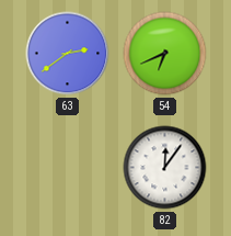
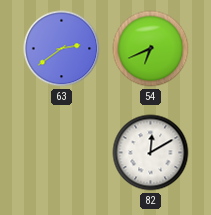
82: 12:06 -> 12:10 (151, 153)
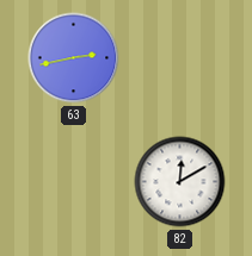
63: 2:39 -> 2:43 (74, 58)
54: 6:41 -> none (151, 49)
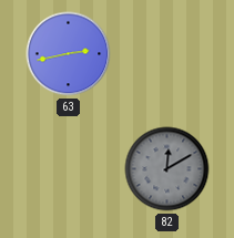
82 dial: white -> grey (167, 169)
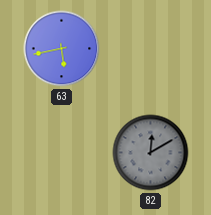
63: 2:43 -> 5:43 (62, 49)
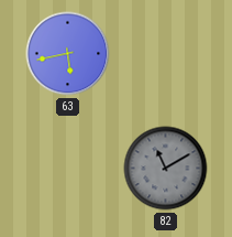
82: 12:10 -> 11:10 (166, 169)
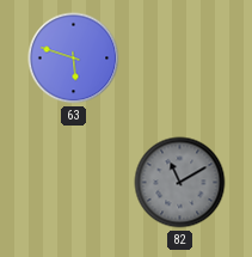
63: 5:43 -> 5:48 (74, 59)
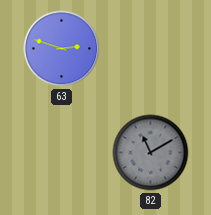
63: 5:48 -> 2:48 (62, 49)
